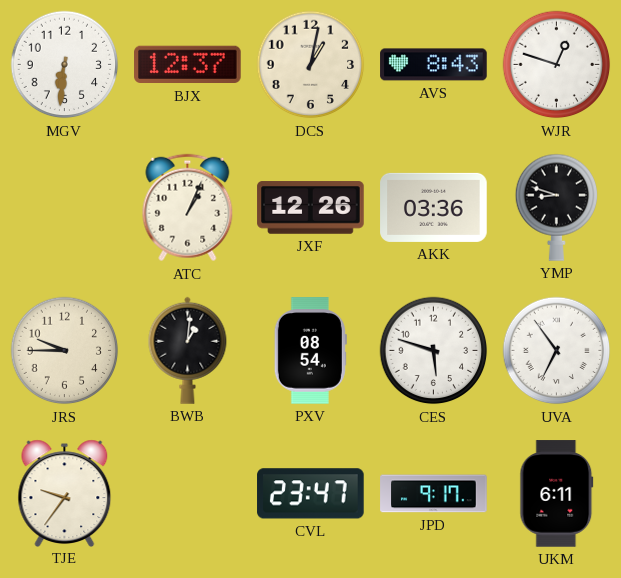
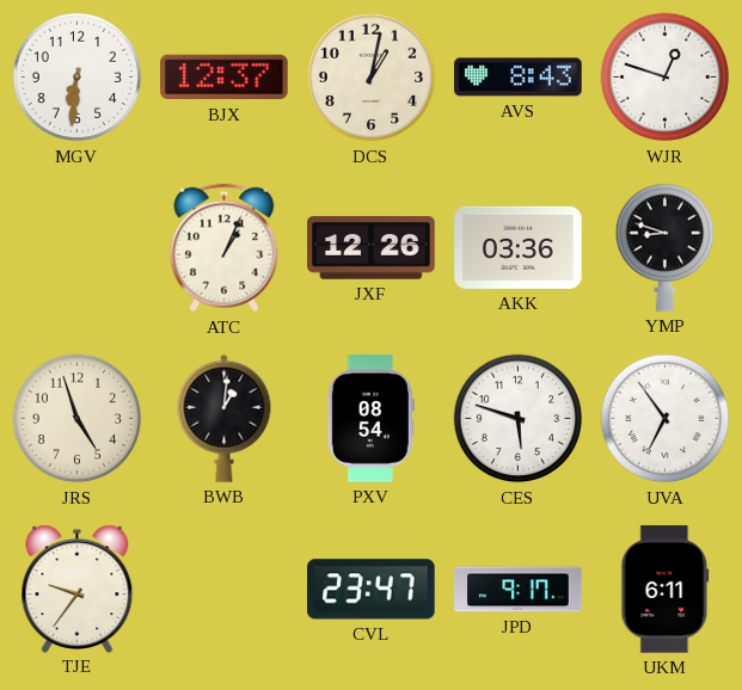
JRS: 9:45 -> 4:57 (78, 419)
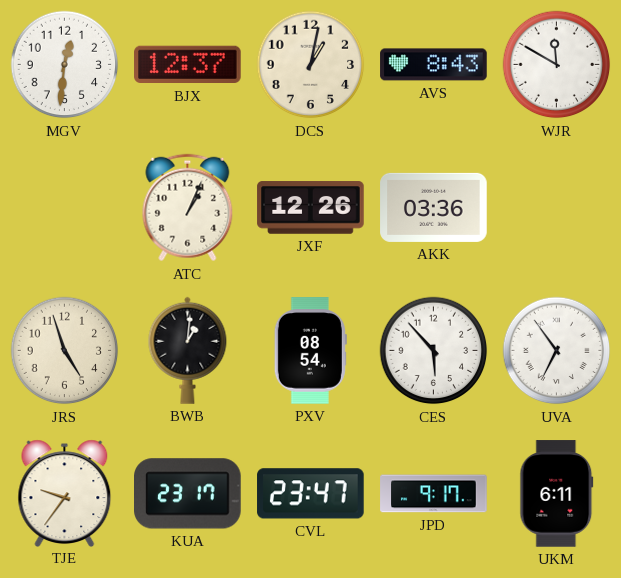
MGV: 6:31 -> 12:31 (65, 65)
WJR: 12:48 -> 11:50 (557, 65)
YMP: 8:48 -> none (664, 247)
CES: 5:48 -> 5:53 (434, 351)
KUA: none -> 23:17 (188, 494)
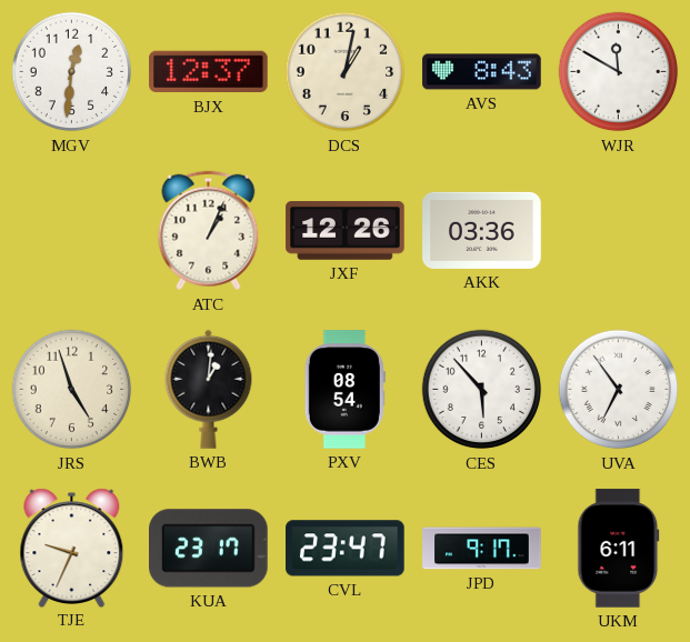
TJE: 9:36 -> 9:34 (72, 548)
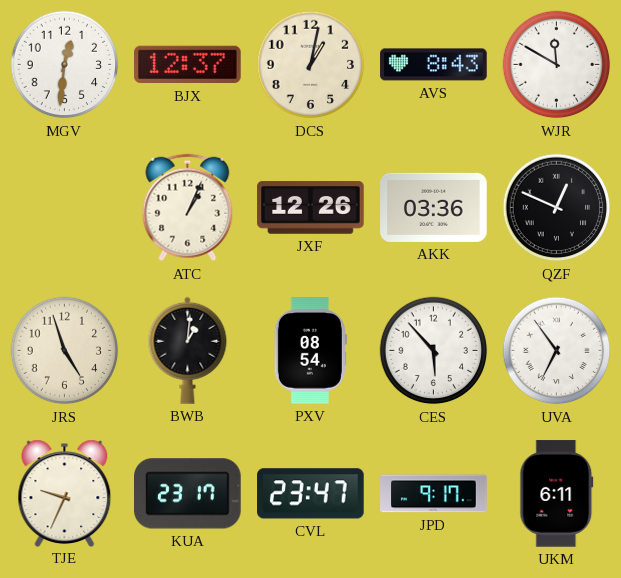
QZF: none -> 12:49 (557, 208)
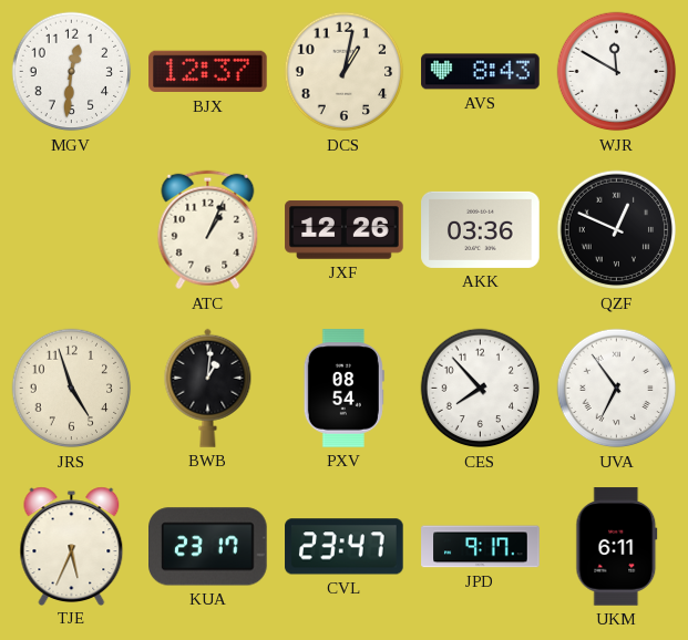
CES: 5:53 -> 7:53 (481, 389)
TJE: 9:34 -> 5:34 (72, 546)
